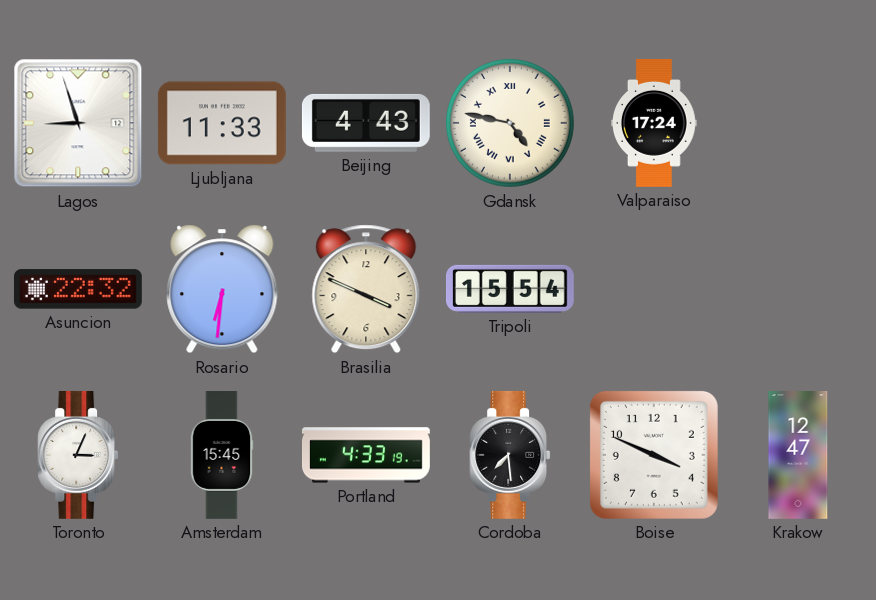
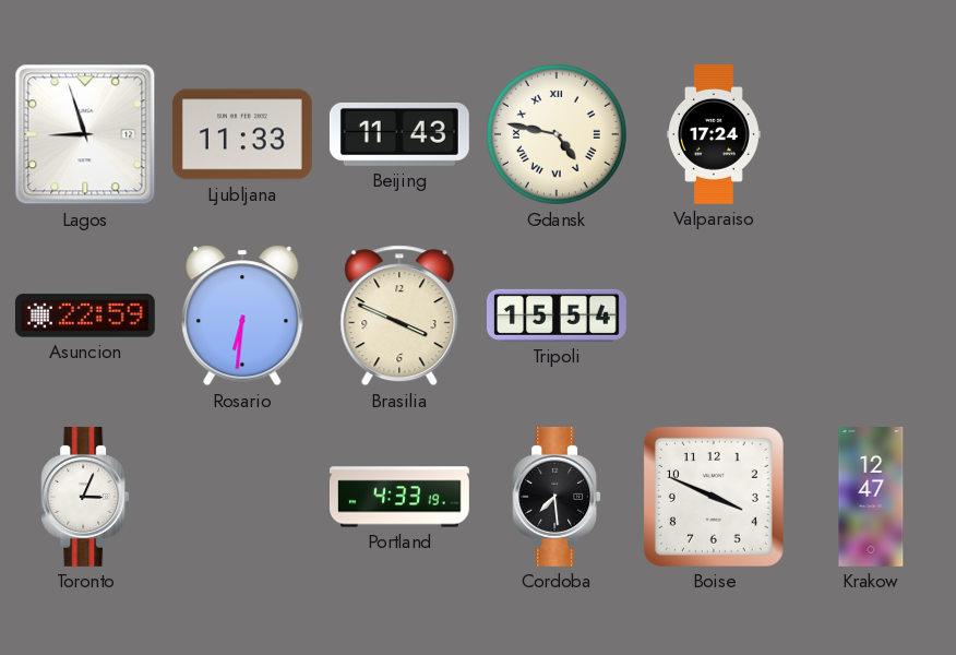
Beijing: 4:43 -> 11:43 (399, 134)
Asuncion: 22:32 -> 22:59 (85, 315)
Amsterdam: 15:45 -> none (222, 456)
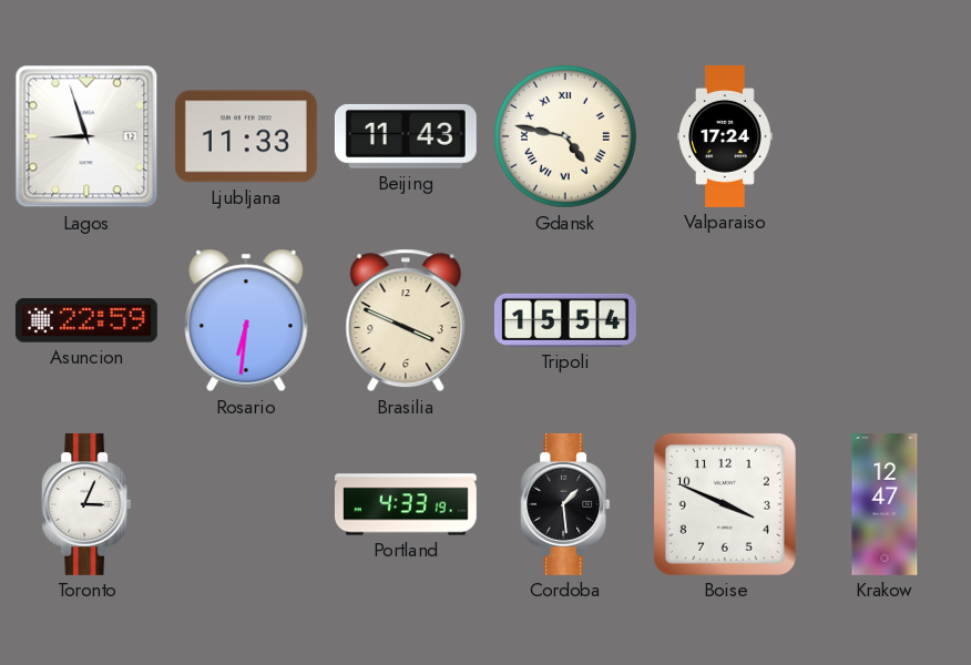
Cordoba: 7:29 -> 1:29 (565, 504)
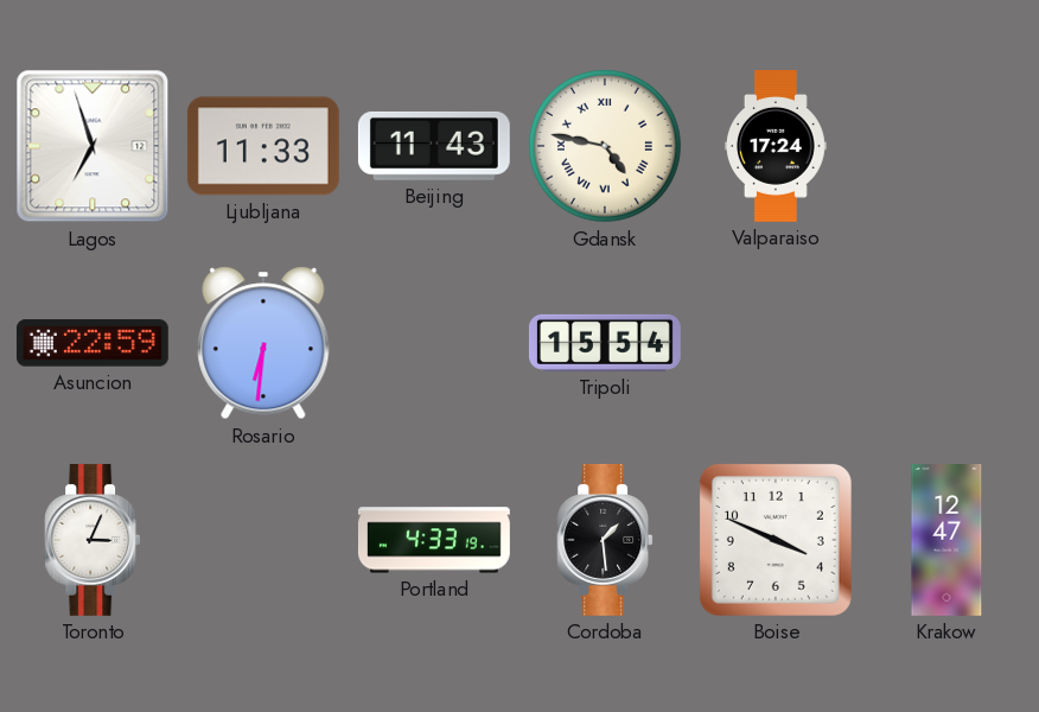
Lagos: 8:57 -> 6:57 (93, 146)
Brasilia: 3:49 -> none (406, 320)
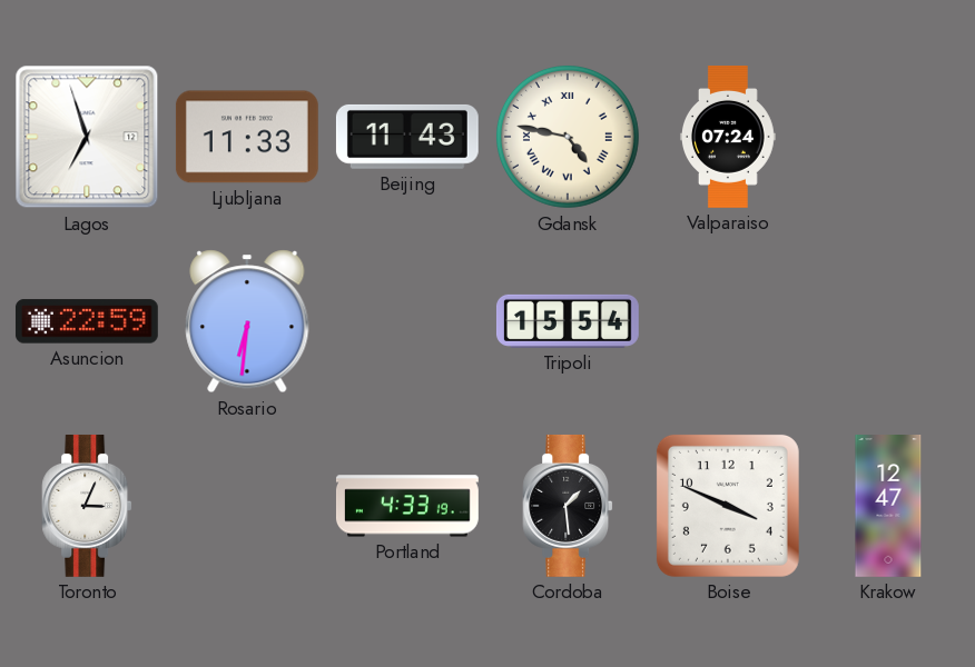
Valparaiso: 17:24 -> 07:24 (728, 138)
